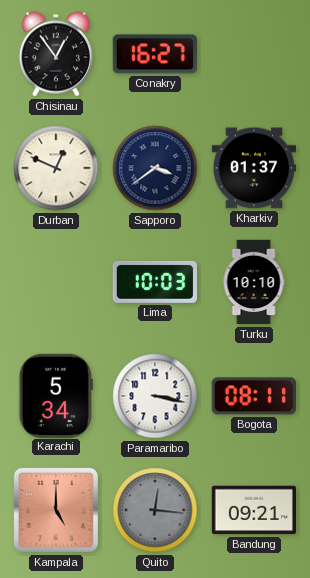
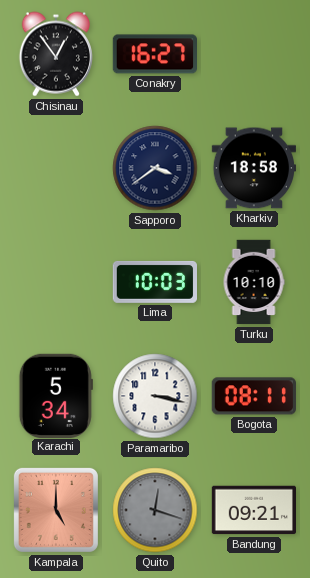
Durban: 12:49 -> none (56, 168)
Kharkiv: 01:37 -> 18:58 (253, 168)
Quito: 12:16 -> 12:18 (155, 510)
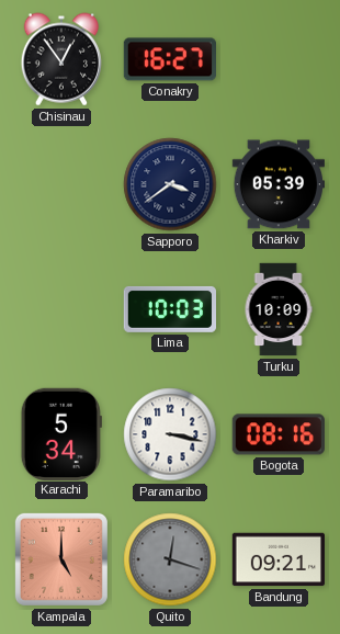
Kharkiv: 18:58 -> 05:39 (277, 184)
Turku: 10:10 -> 10:09 (279, 309)
Bogota: 08:11 -> 08:16 (279, 434)
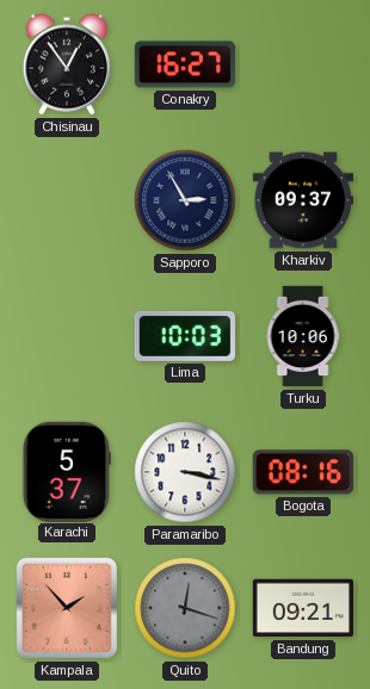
Sapporo: 3:39 -> 2:55 (185, 200)
Kharkiv: 05:39 -> 09:37 (302, 200)
Turku: 10:09 -> 10:06 (303, 336)
Karachi: 5:34 -> 5:37 (67, 471)
Kampala: 5:00 -> 1:53 (67, 608)
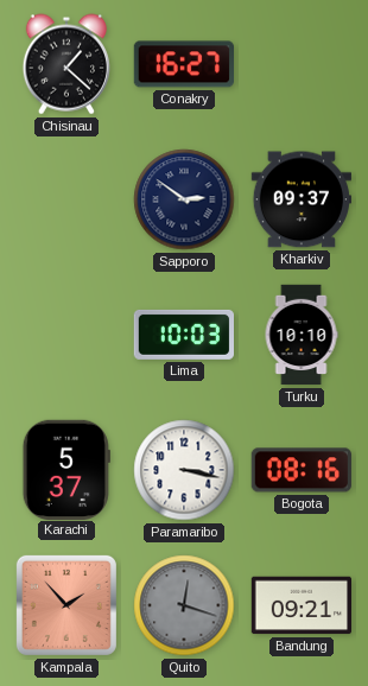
Chisinau: 12:54 -> 1:22 (65, 64)
Sapporo: 2:55 -> 2:51 (184, 199)
Turku: 10:06 -> 10:10 (302, 335)
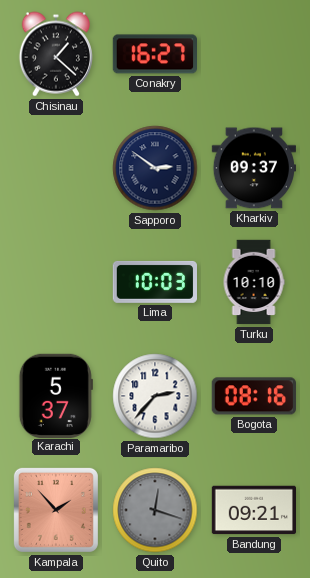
Paramaribo: 3:17 -> 2:37 (155, 396)
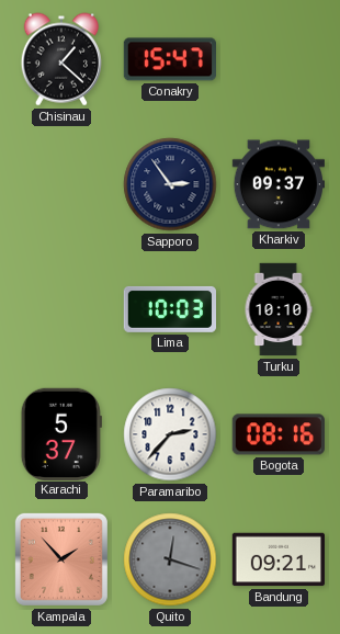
Conakry: 16:27 -> 15:47 (169, 59)
Sapporo: 2:51 -> 2:54 (170, 184)
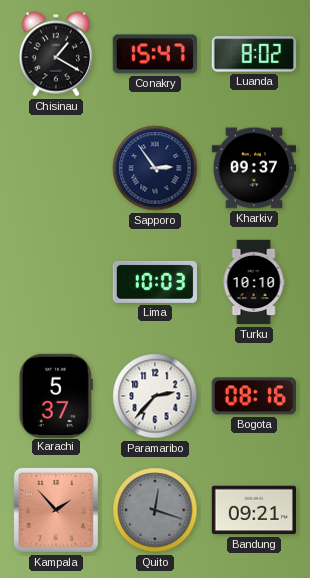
Chisinau: 1:22 -> 1:20 (55, 54)
Luanda: none -> 8:02 (253, 54)
